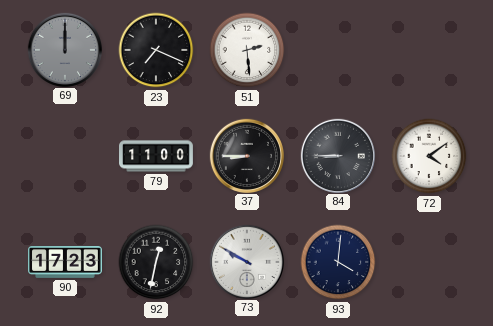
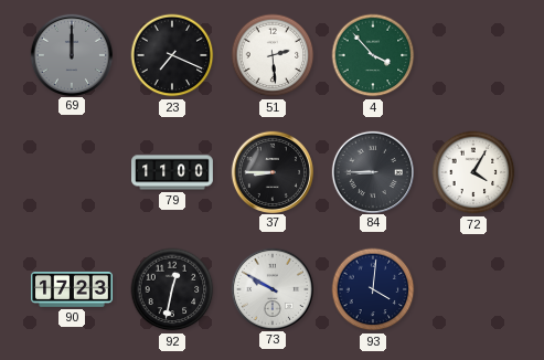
4: none -> 3:53 (373, 55)
72: 4:09 -> 4:05 (473, 172)
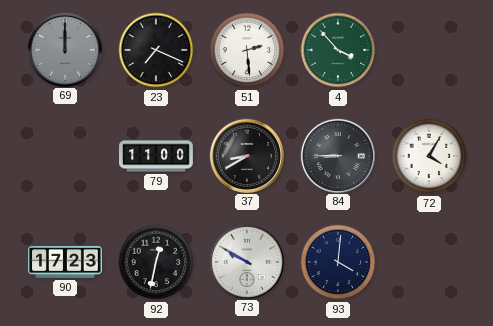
37: 8:45 -> 8:40 (246, 155)
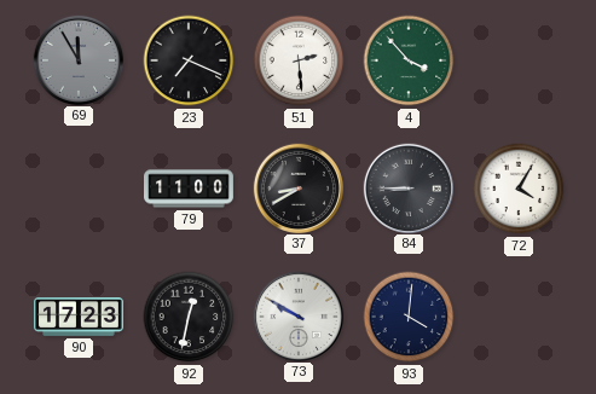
69: 12:00 -> 11:55 (77, 59)
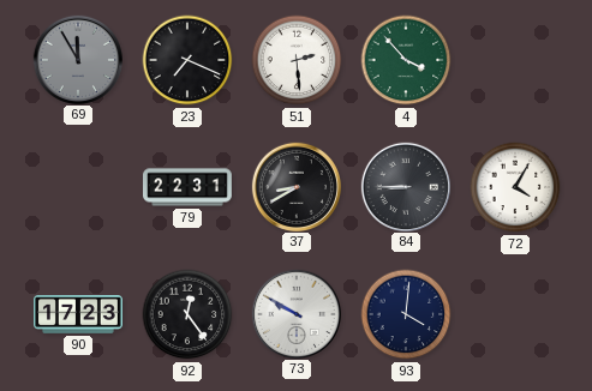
79: 11:00 -> 22:31 (189, 187)
92: 12:32 -> 12:24 (187, 314)
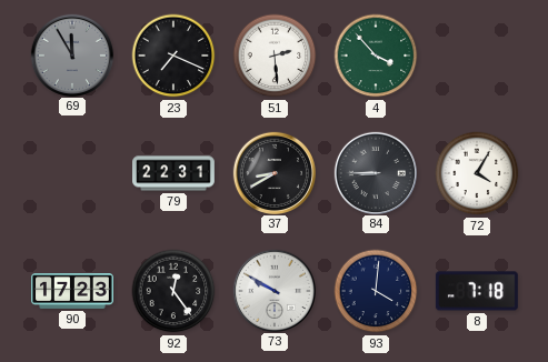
8: none -> 7:18 (477, 291)
